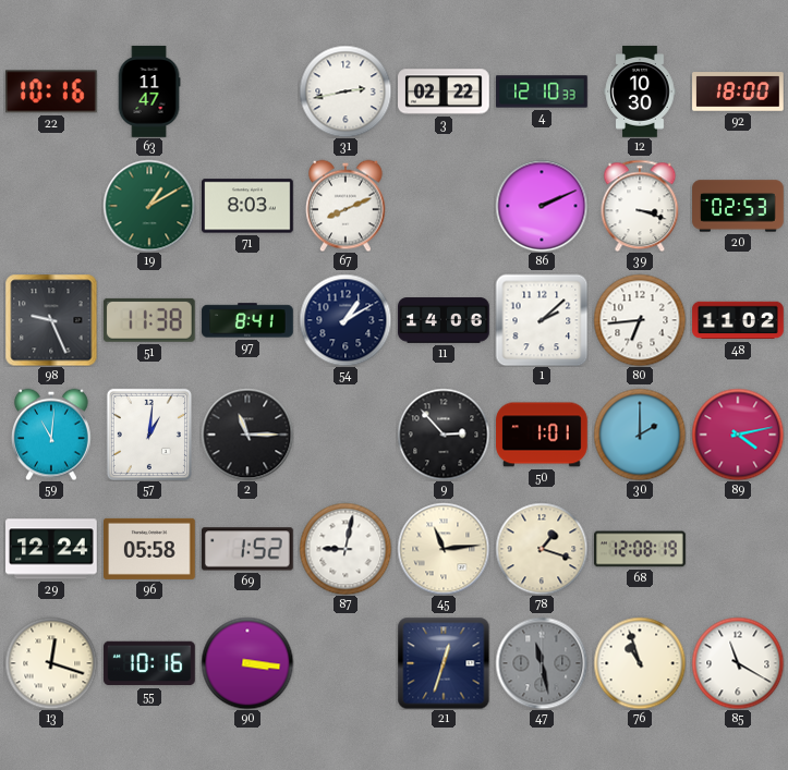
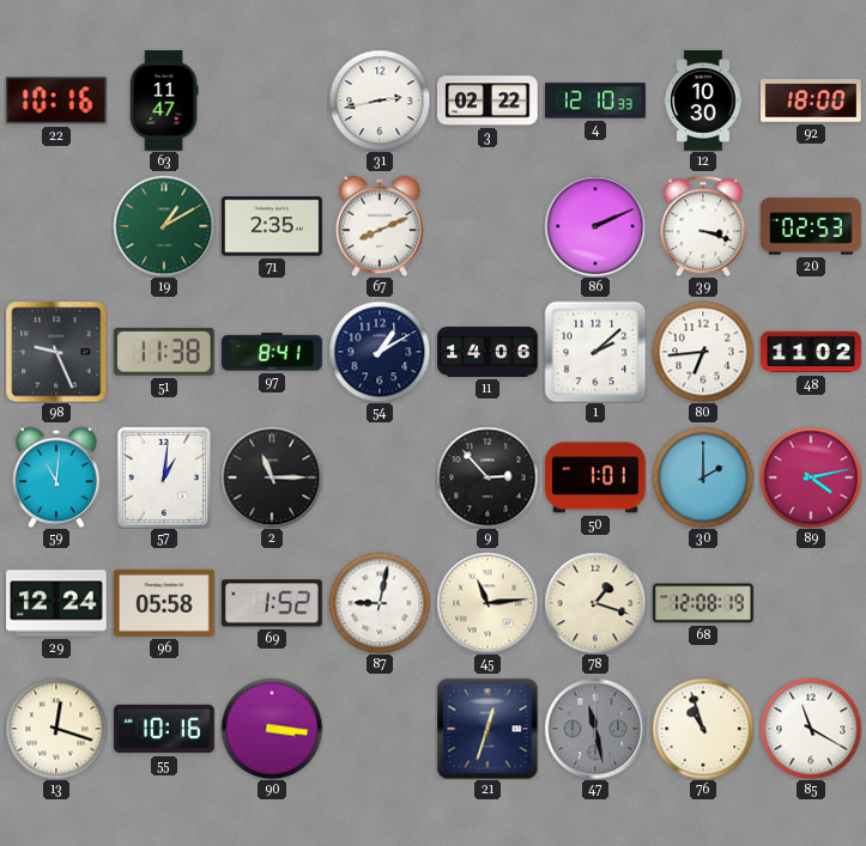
71: 8:03 -> 2:35 (273, 226)
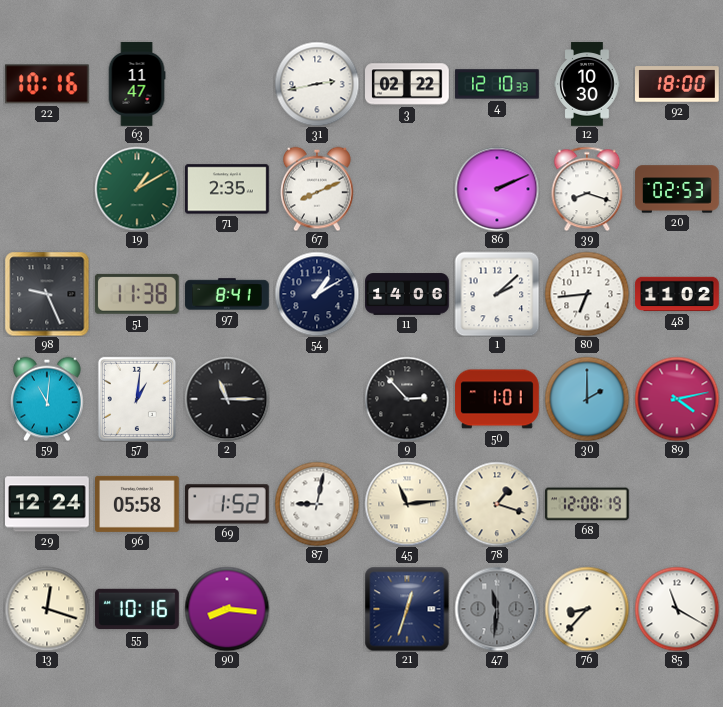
39: 3:18 -> 8:18 (587, 189)
90: 3:16 -> 8:16 (227, 609)
47: 11:28 -> 11:31 (497, 609)
76: 10:57 -> 8:37 (587, 609)
